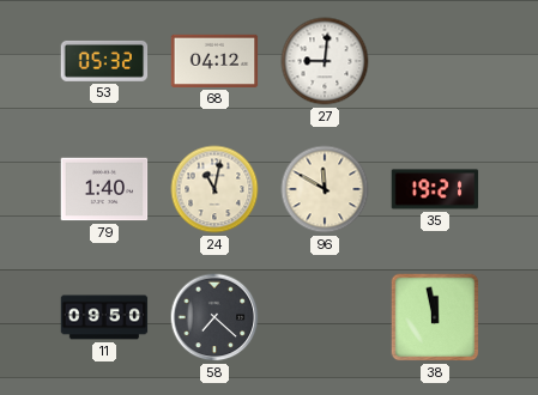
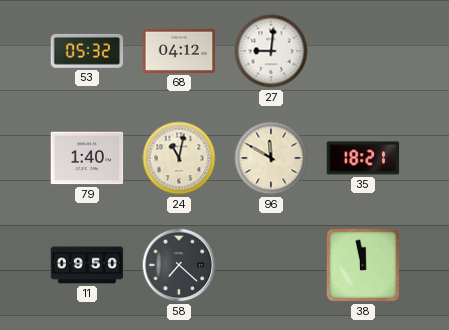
35: 19:21 -> 18:21 (363, 158)
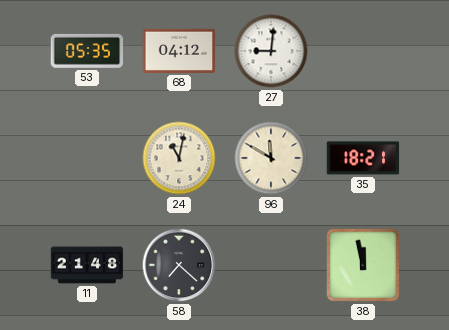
53: 05:32 -> 05:35 (87, 51)
79: 1:40 -> none (87, 158)
11: 09:50 -> 21:48 (87, 265)
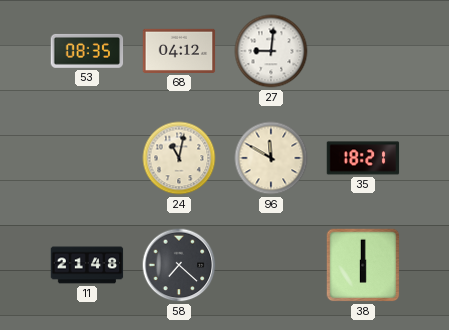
53: 05:35 -> 08:35 (87, 51)
38: 11:58 -> 6:00 (363, 265)
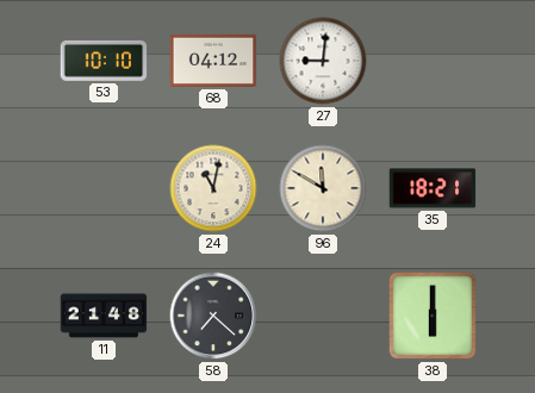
53: 08:35 -> 10:10 (104, 61)
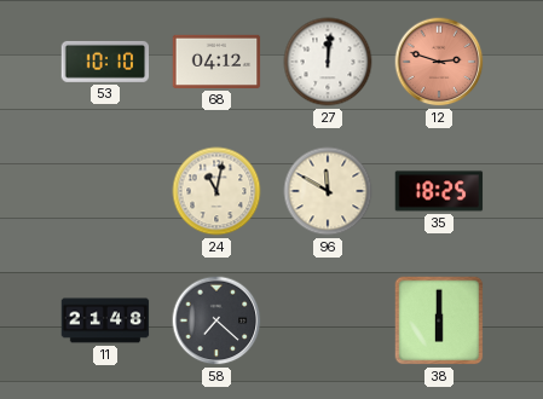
27: 9:01 -> 12:01 (328, 62)
12: none -> 2:48 (439, 62)
35: 18:21 -> 18:25 (439, 191)
